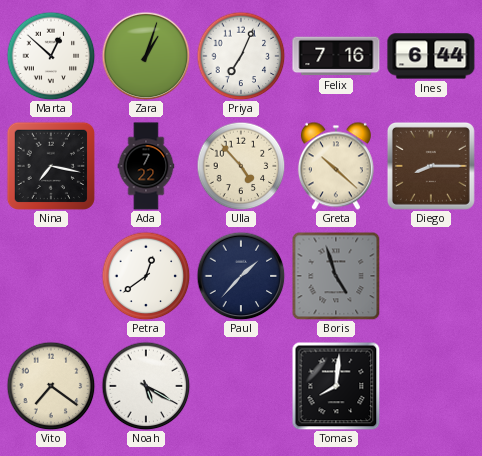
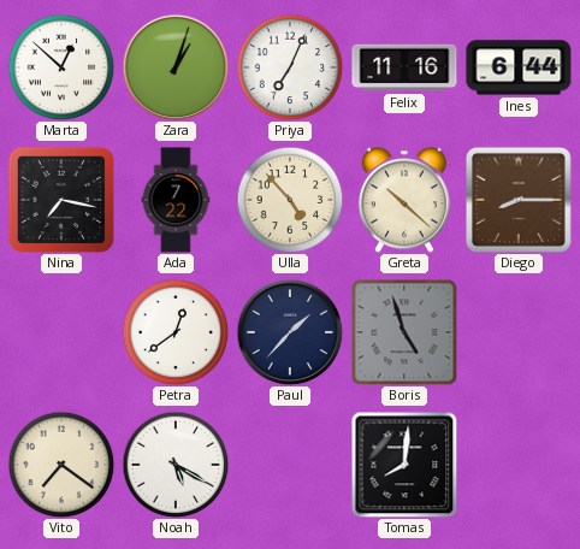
Felix: 7:16 -> 11:16 (404, 67)
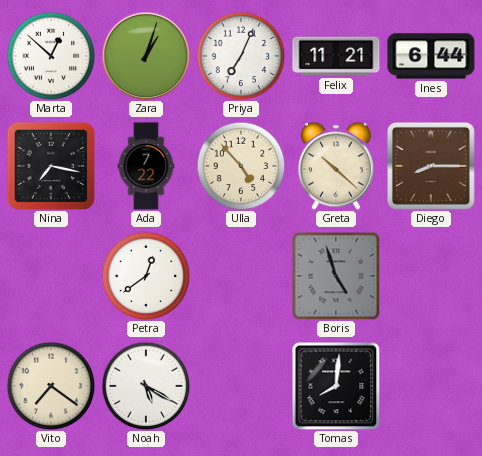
Felix: 11:16 -> 11:21 (336, 56)
Paul: 1:37 -> none (290, 332)
